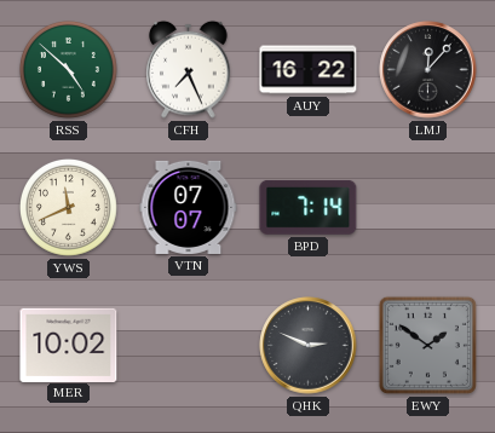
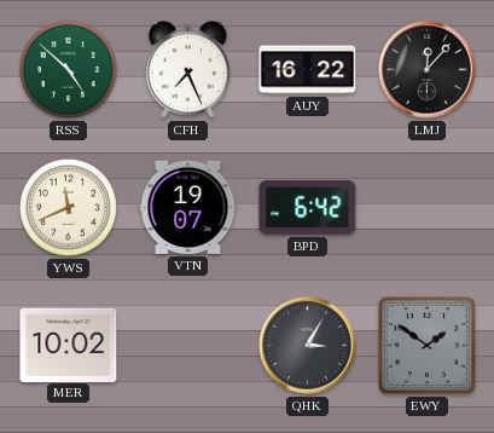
VTN: 07:07 -> 19:07 (188, 207)
BPD: 7:14 -> 6:42 (308, 207)
QHK: 2:49 -> 3:05 (308, 346)
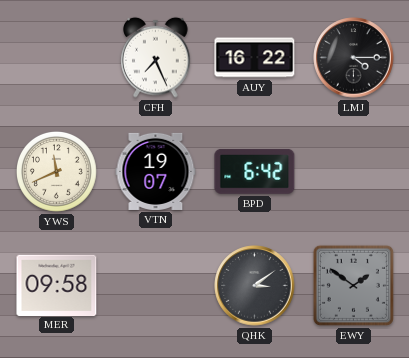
RSS: 4:52 -> none (69, 70)
LMJ: 12:07 -> 4:15 (354, 58)
MER: 10:02 -> 09:58 (57, 285)
QHK: 3:05 -> 3:09 (255, 286)
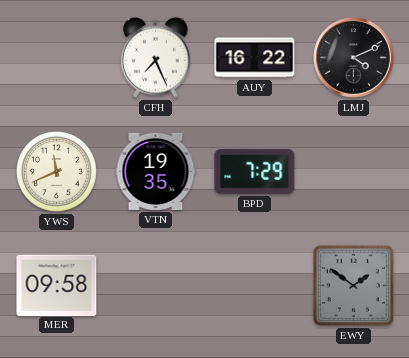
LMJ: 4:15 -> 4:11 (354, 58)
VTN: 19:07 -> 19:35 (156, 171)
BPD: 6:42 -> 7:29 (255, 171)
QHK: 3:09 -> none (255, 286)
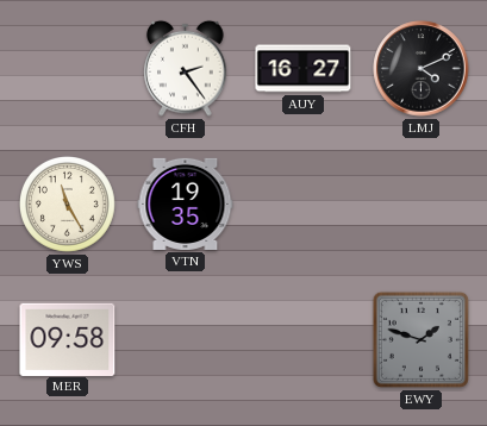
CFH: 7:26 -> 2:24 (186, 68)
AUY: 16:22 -> 16:27 (304, 69)
YWS: 11:41 -> 11:25 (68, 205)
BPD: 7:29 -> none (255, 171)
EWY: 1:51 -> 1:48 (420, 339)
